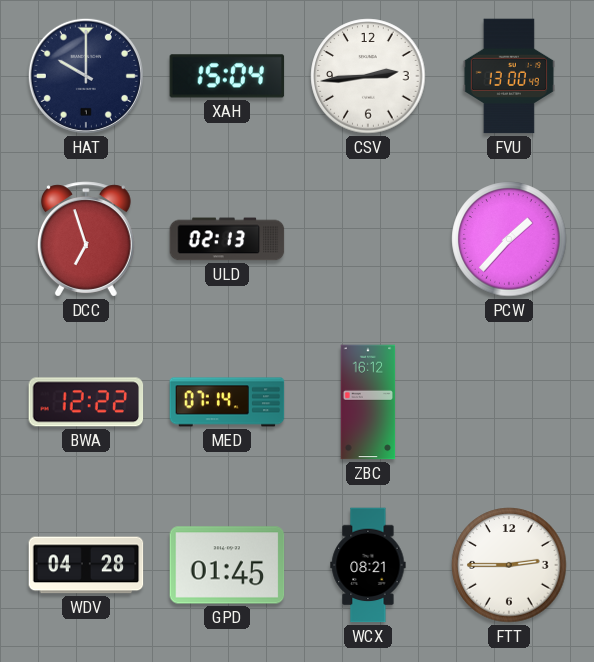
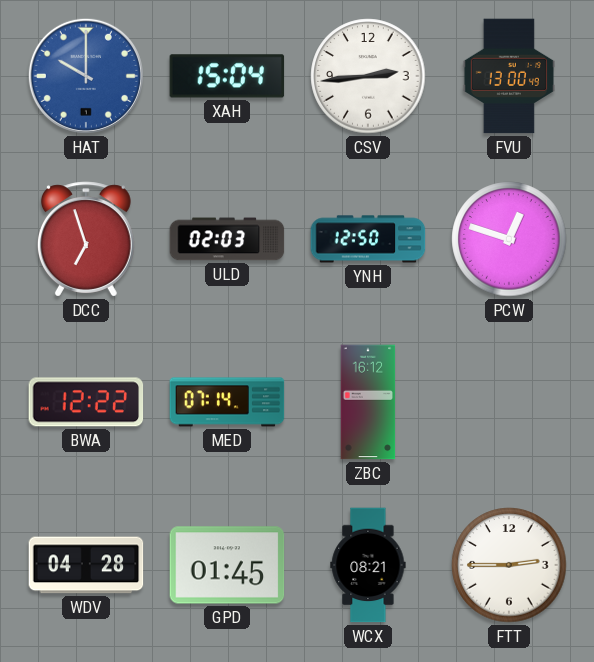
HAT dial: navy -> blue (86, 76)
ULD: 02:13 -> 02:03 (227, 239)
YNH: none -> 12:50 (368, 239)
PCW: 1:37 -> 12:48 (509, 239)
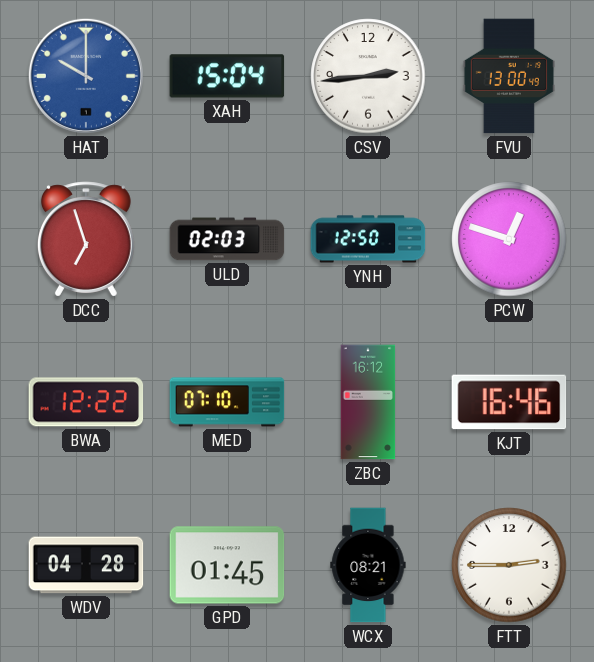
MED: 07:14 -> 07:10 (227, 402)
KJT: none -> 16:46 (509, 402)
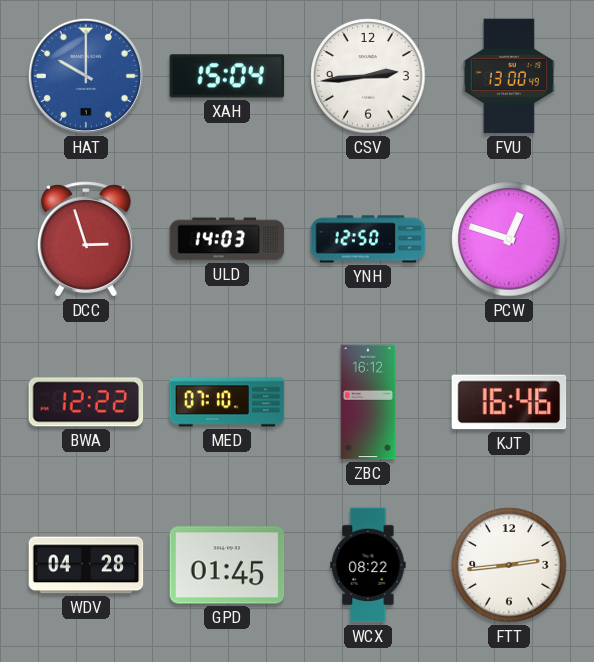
DCC: 6:57 -> 2:57 (86, 239)
ULD: 02:03 -> 14:03 (227, 239)
WCX: 08:21 -> 08:22 (368, 565)
FTT: 2:45 -> 2:44 (509, 565)
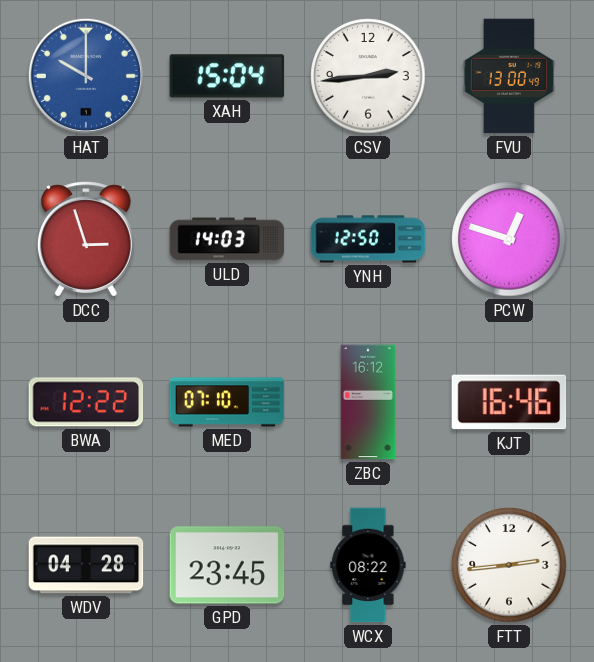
GPD: 01:45 -> 23:45 (227, 565)
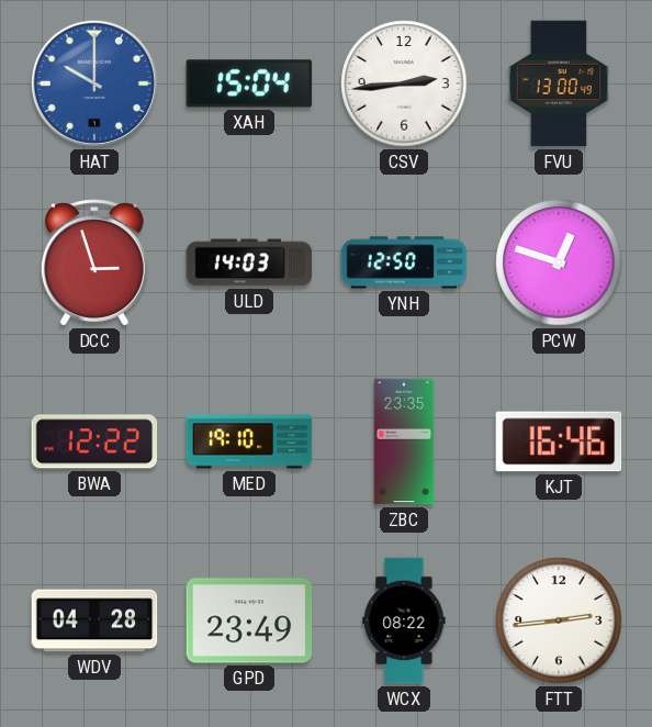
MED: 07:10 -> 19:10 (249, 441)
ZBC: 16:12 -> 23:35 (404, 441)
GPD: 23:45 -> 23:49 (249, 620)
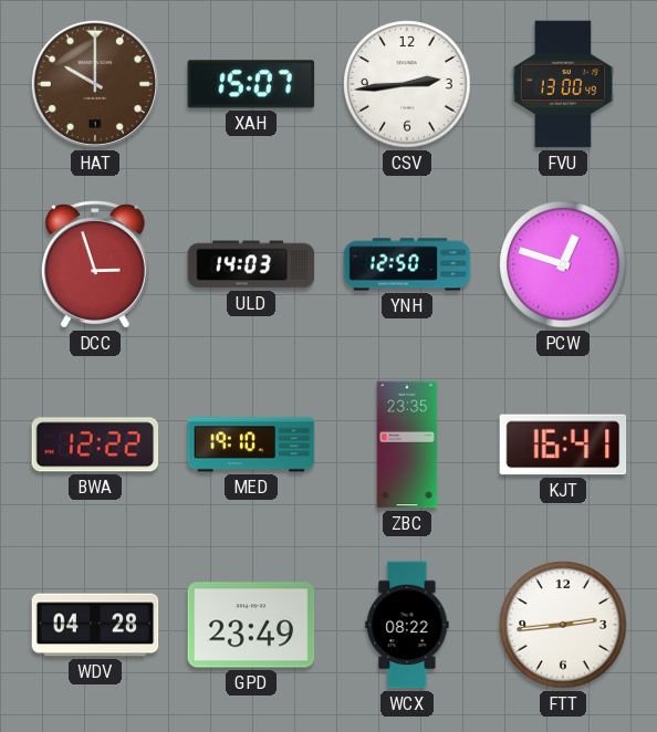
HAT dial: blue -> brown (95, 84)
XAH: 15:04 -> 15:07 (251, 84)
KJT: 16:46 -> 16:41 (563, 445)
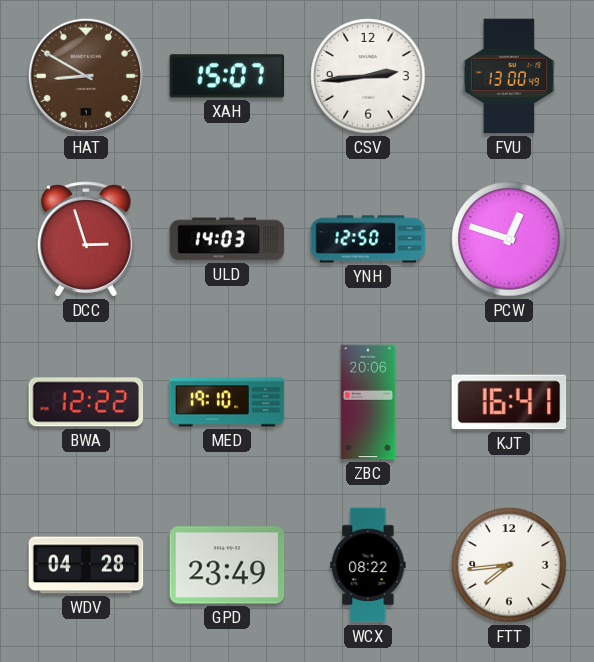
HAT: 10:00 -> 8:50 (86, 76)
ZBC: 23:35 -> 20:06 (368, 402)
FTT: 2:44 -> 7:44 (509, 565)
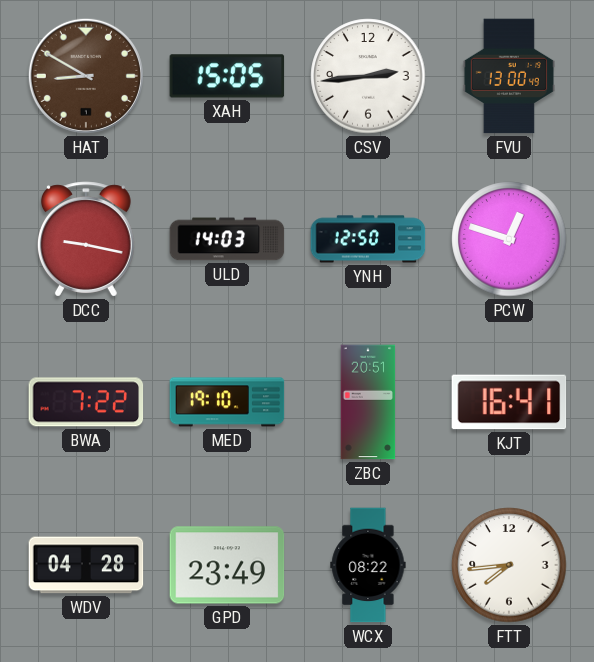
XAH: 15:07 -> 15:05 (227, 76)
DCC: 2:57 -> 9:17 (86, 239)
BWA: 12:22 -> 7:22 (86, 402)
ZBC: 20:06 -> 20:51 (368, 402)
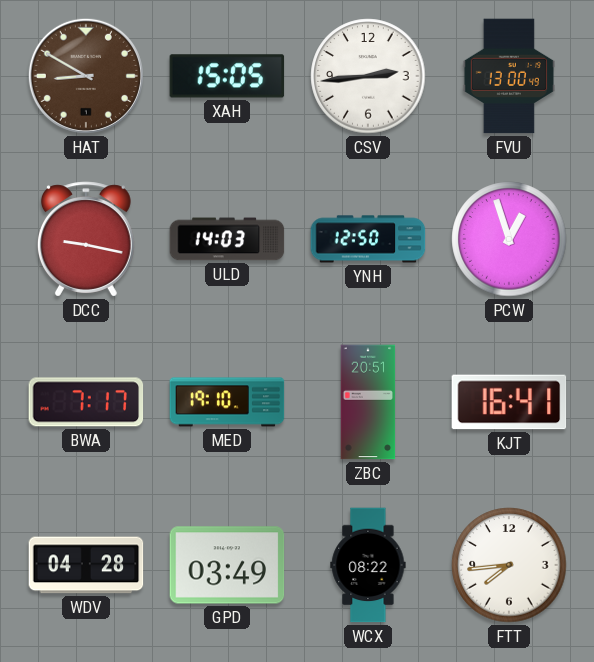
PCW: 12:48 -> 12:57 (509, 239)
BWA: 7:22 -> 7:17 (86, 402)
GPD: 23:49 -> 03:49 (227, 565)
